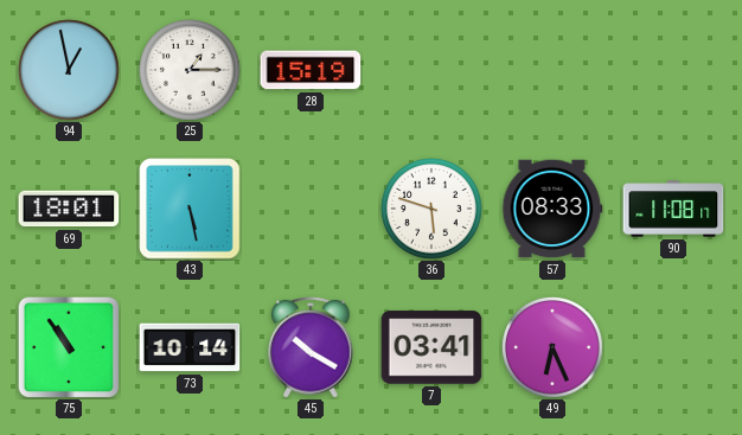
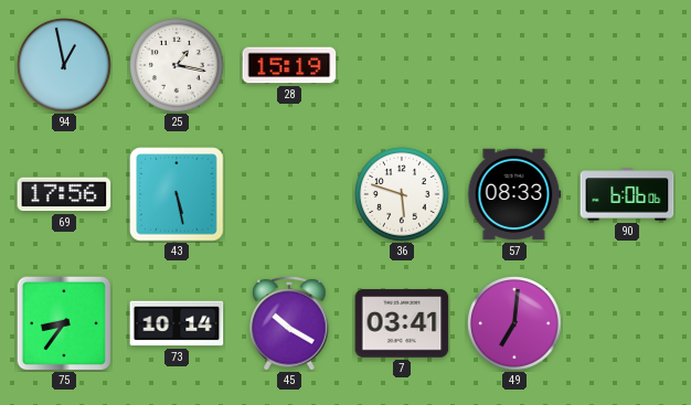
25: 1:15 -> 1:17 (177, 65)
69: 18:01 -> 17:56 (64, 194)
90: 11:08 -> 6:06 (627, 194)
75: 10:54 -> 8:36 (64, 323)
49: 6:26 -> 7:01 (514, 323)
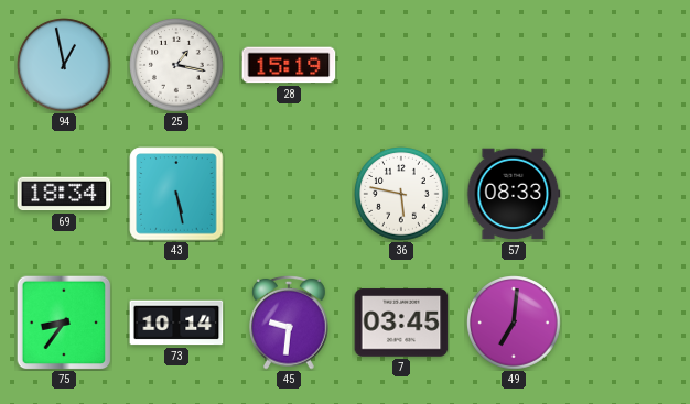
69: 17:56 -> 18:34 (64, 194)
36: 5:48 -> 5:47 (401, 194)
90: 6:06 -> none (627, 194)
45: 10:20 -> 9:31 (289, 323)
7: 03:41 -> 03:45 (401, 323)
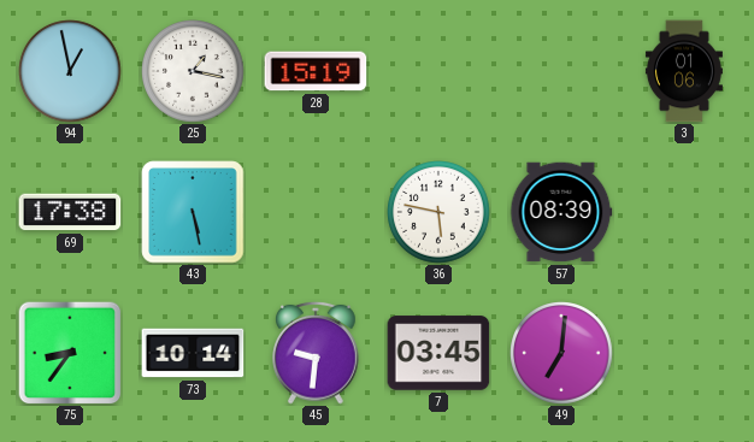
3: none -> 01:06 (684, 71)
69: 18:34 -> 17:38 (70, 212)
57: 08:33 -> 08:39 (561, 212)
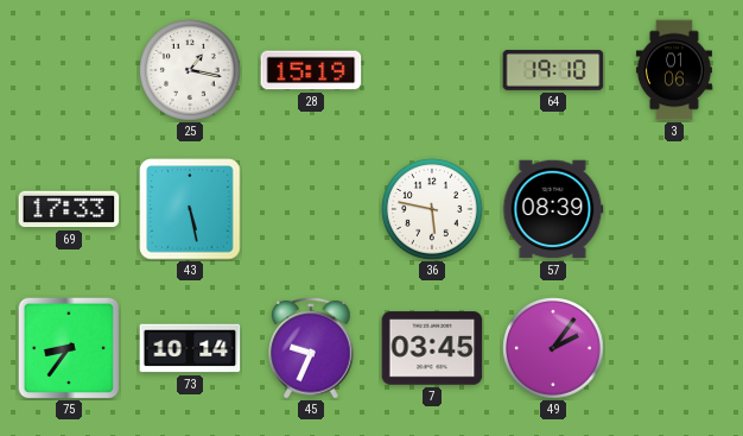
94: 12:58 -> none (70, 71)
64: none -> 19:10 (553, 71)
69: 17:38 -> 17:33 (69, 209)
45: 9:31 -> 9:34 (311, 348)
49: 7:01 -> 2:06 (553, 348)
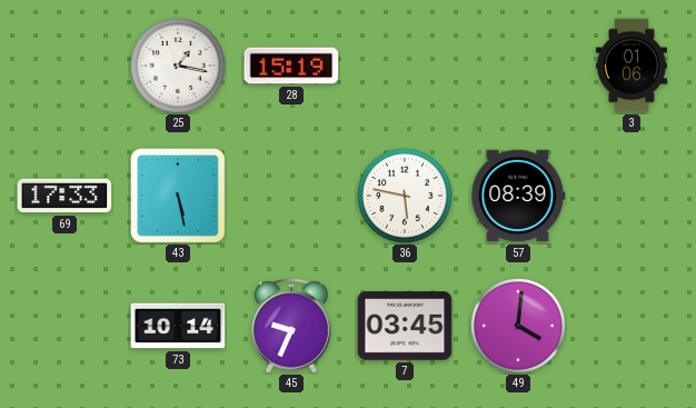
64: 19:10 -> none (553, 71)
75: 8:36 -> none (69, 348)
49: 2:06 -> 4:01 (518, 326)
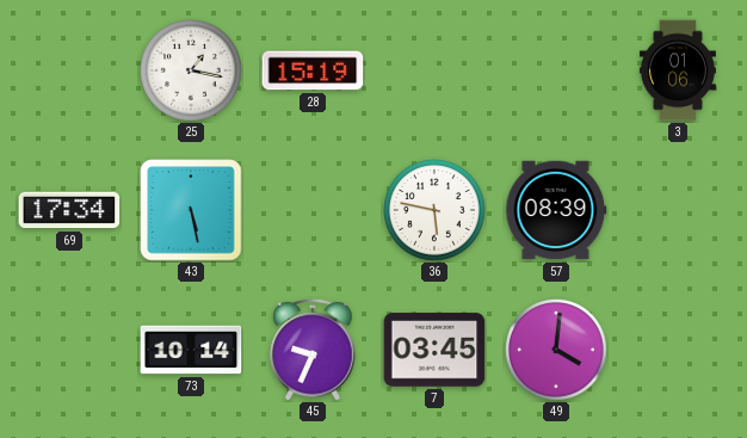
69: 17:33 -> 17:34 (69, 210)
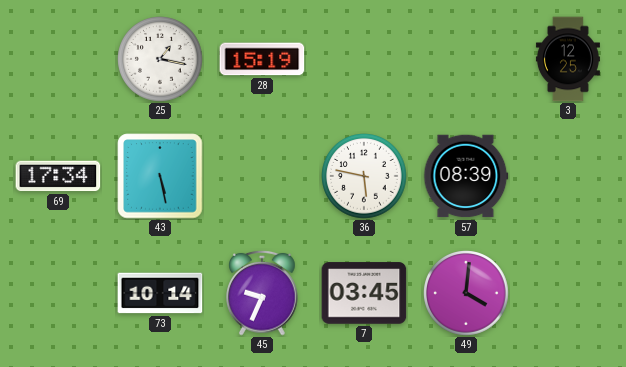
3: 01:06 -> 12:25 (568, 59)
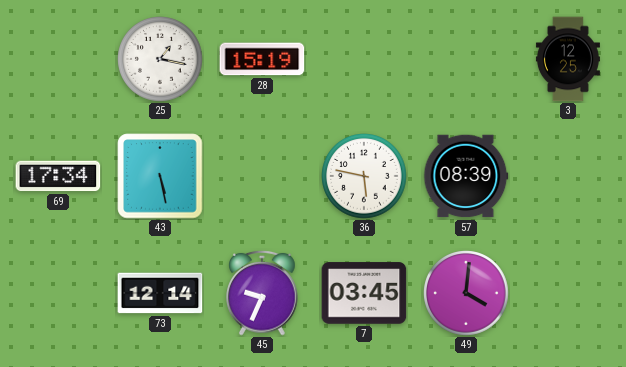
73: 10:14 -> 12:14 (160, 293)
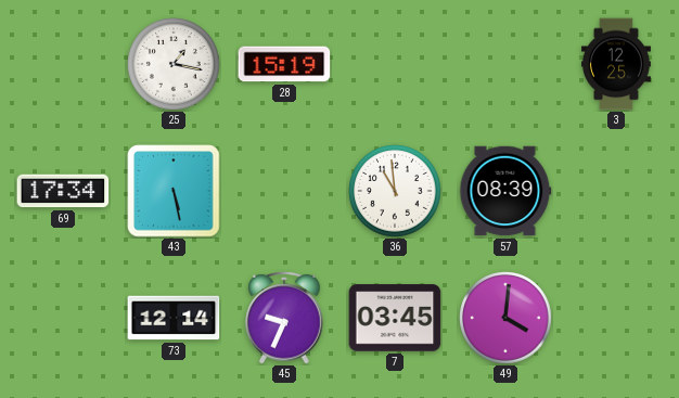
36: 5:47 -> 10:59 (395, 191)
